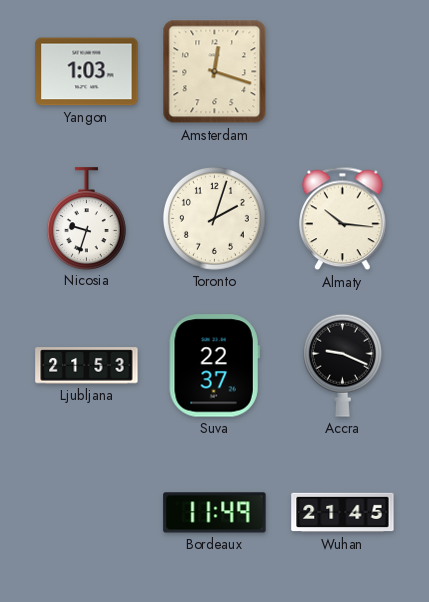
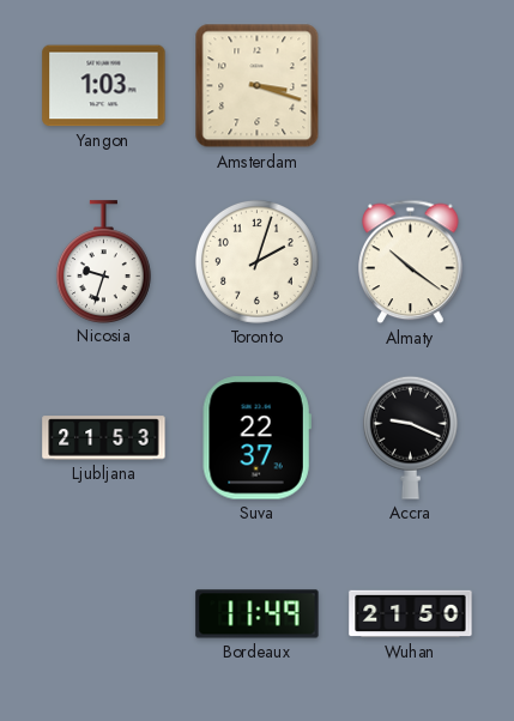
Amsterdam: 12:18 -> 3:18 (258, 86)
Almaty: 10:16 -> 10:21 (411, 262)
Wuhan: 21:45 -> 21:50 (411, 614)
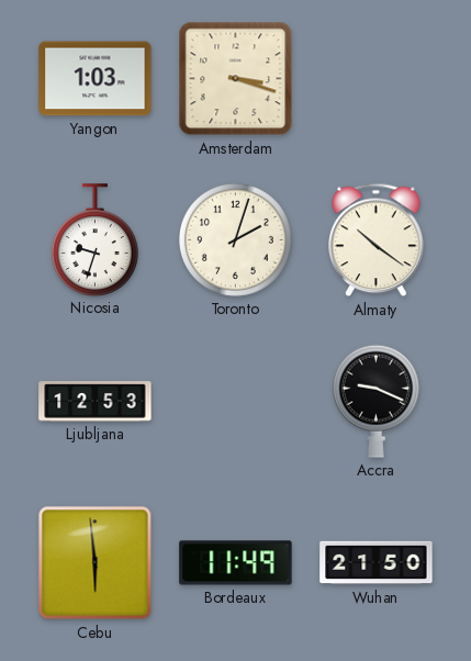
Ljubljana: 21:53 -> 12:53 (96, 402)
Suva: 22:37 -> none (256, 438)
Cebu: none -> 5:59 (96, 563)
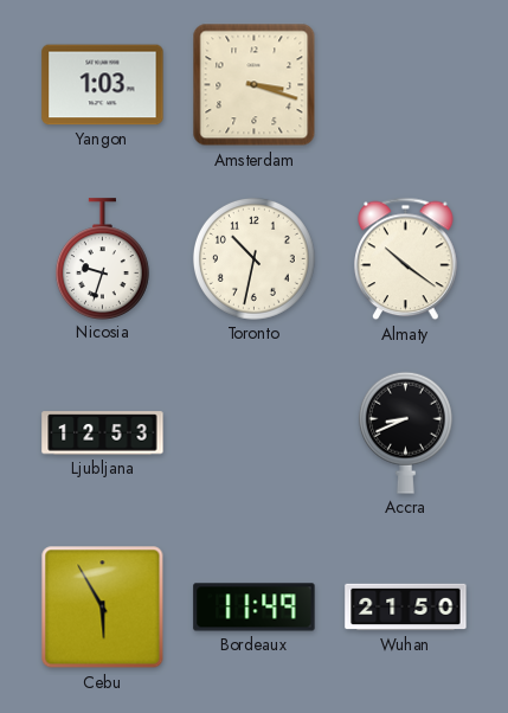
Toronto: 2:03 -> 10:32 (253, 258)
Accra: 9:19 -> 8:41 (405, 432)
Cebu: 5:59 -> 5:55 (103, 608)
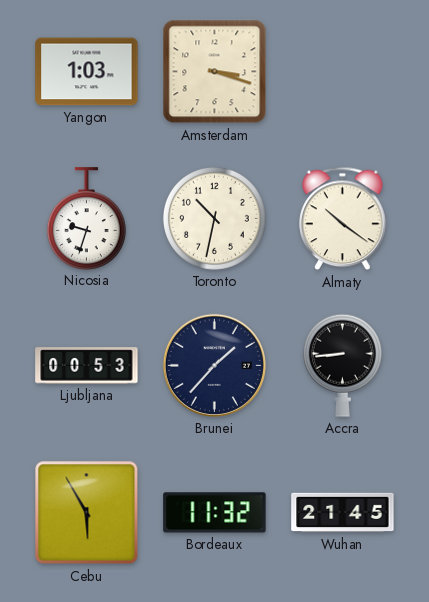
Ljubljana: 12:53 -> 00:53 (87, 366)
Brunei: none -> 1:37 (214, 365)
Accra: 8:41 -> 8:44 (342, 365)
Bordeaux: 11:49 -> 11:32 (215, 513)
Wuhan: 21:50 -> 21:45 (343, 513)
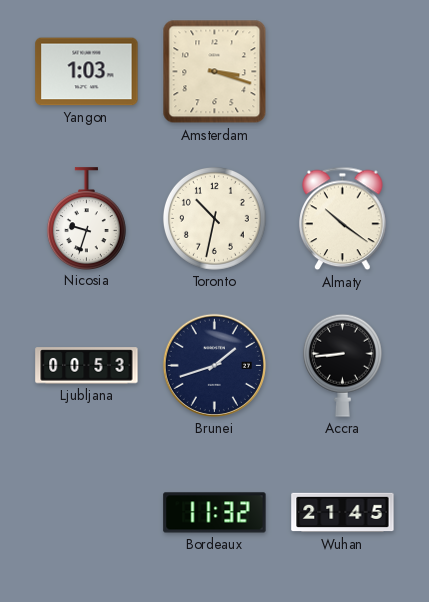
Brunei: 1:37 -> 1:42 (214, 365)
Cebu: 5:55 -> none (87, 513)
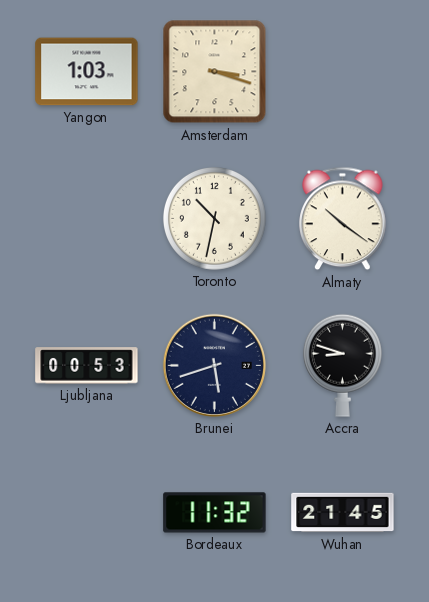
Nicosia: 9:33 -> none (86, 218)
Brunei: 1:42 -> 5:42 (214, 365)
Accra: 8:44 -> 8:48 (342, 365)
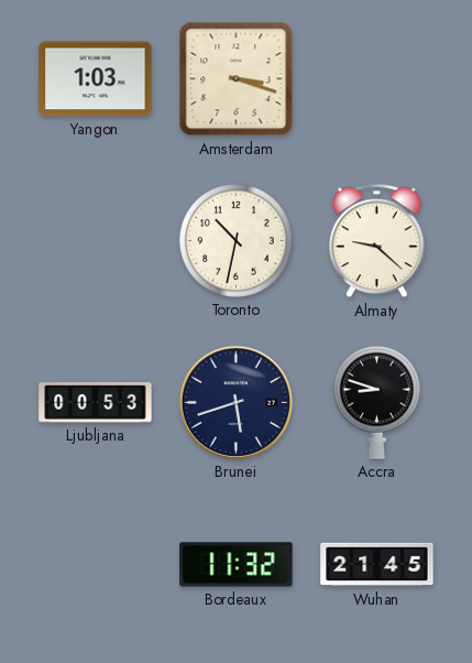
Almaty: 10:21 -> 9:22 (377, 241)
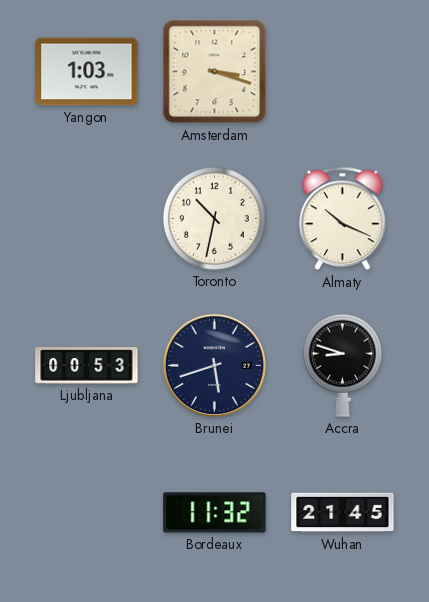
Almaty: 9:22 -> 10:19 (343, 219)
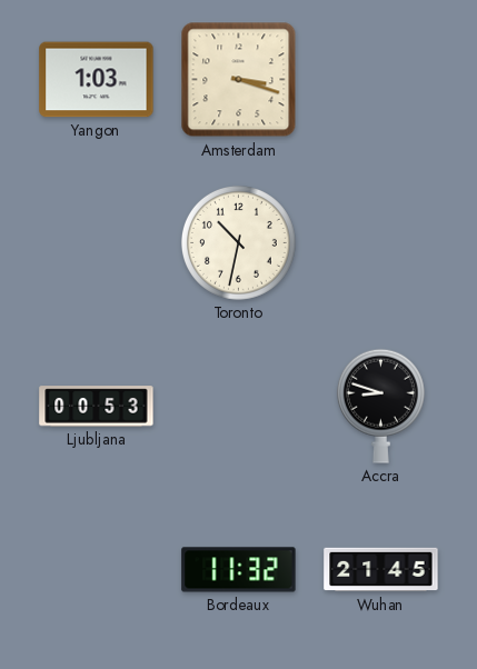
Almaty: 10:19 -> none (343, 219)
Brunei: 5:42 -> none (214, 365)
